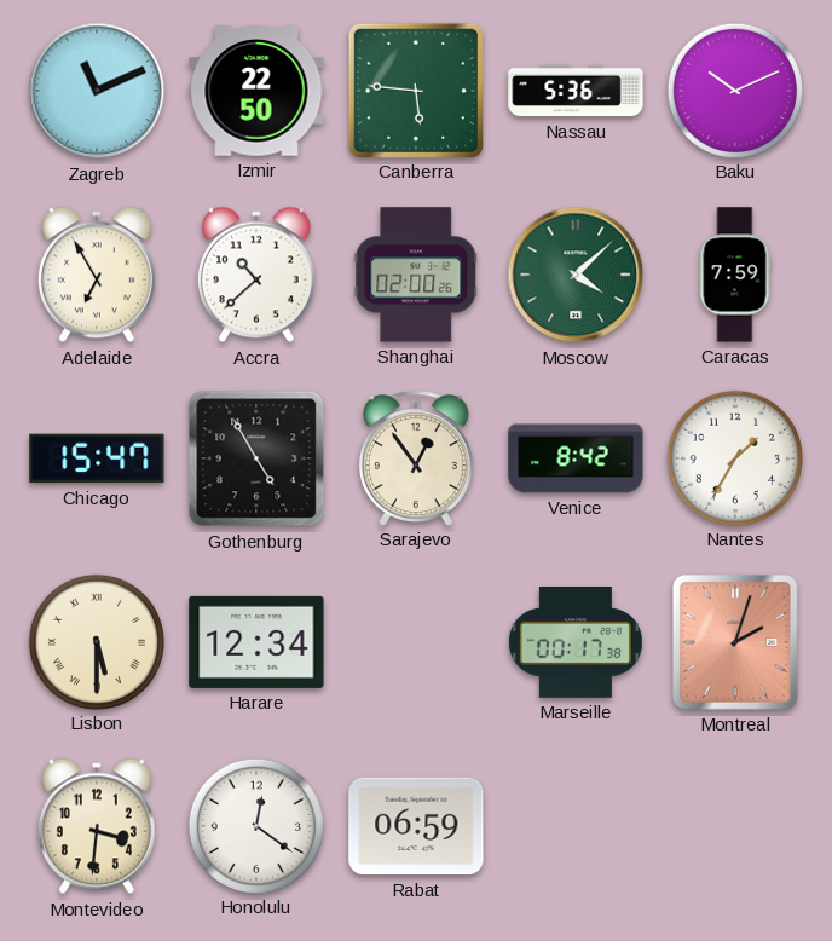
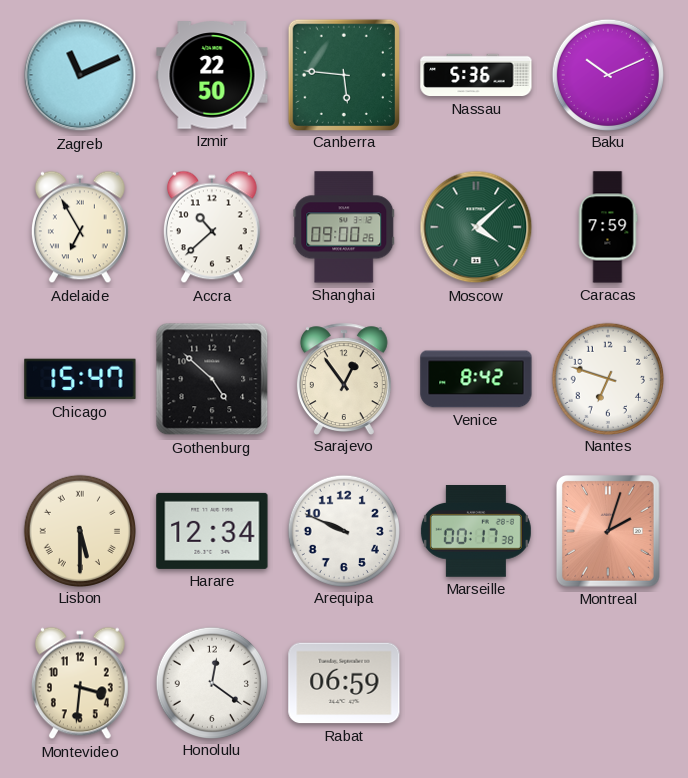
Shanghai: 02:00 -> 09:00 (344, 227)
Gothenburg: 4:55 -> 4:52 (212, 379)
Nantes: 1:35 -> 6:48 (607, 378)
Arequipa: none -> 9:49 (343, 530)
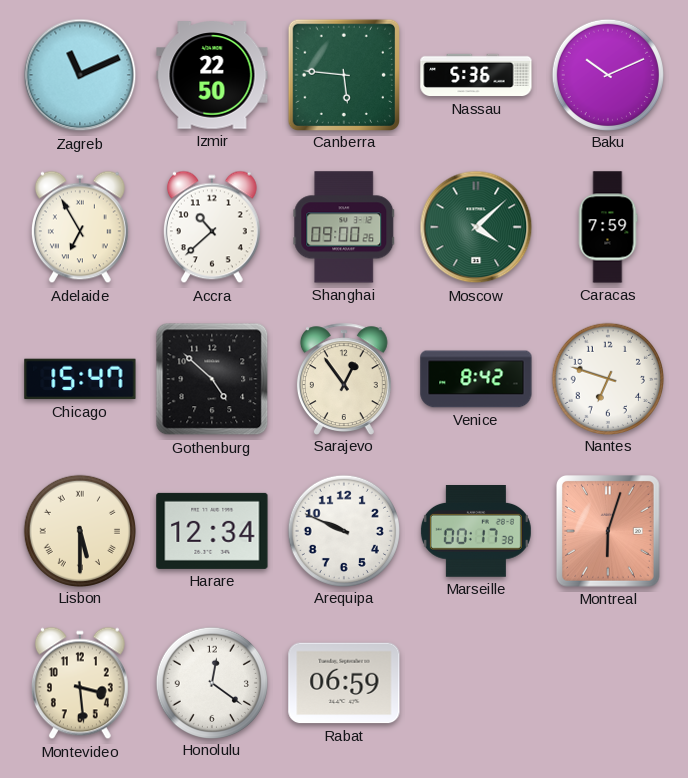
Montreal: 2:03 -> 6:03 (609, 532)
Montevideo: 3:31 -> 3:29 (80, 683)
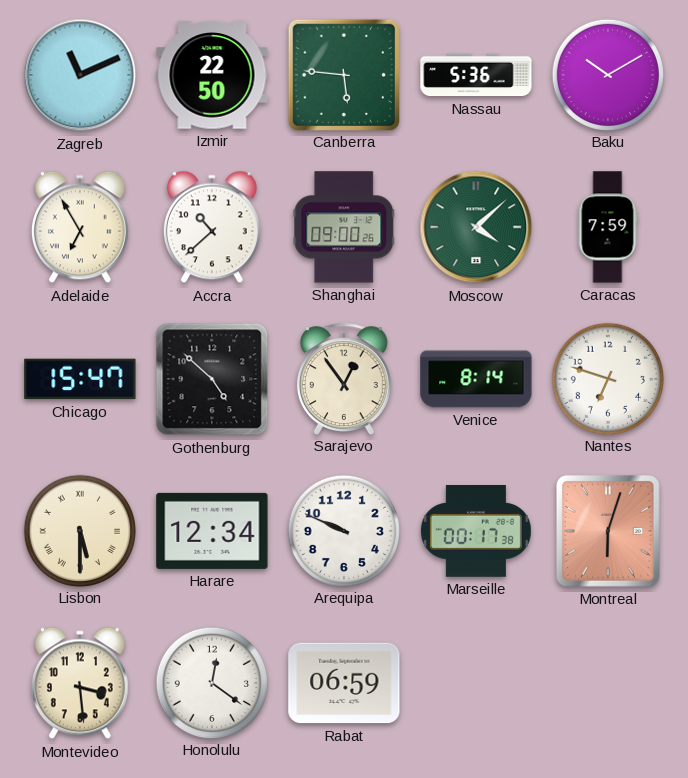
Baku: 10:11 -> 10:10 (607, 74)
Venice: 8:42 -> 8:14 (476, 379)
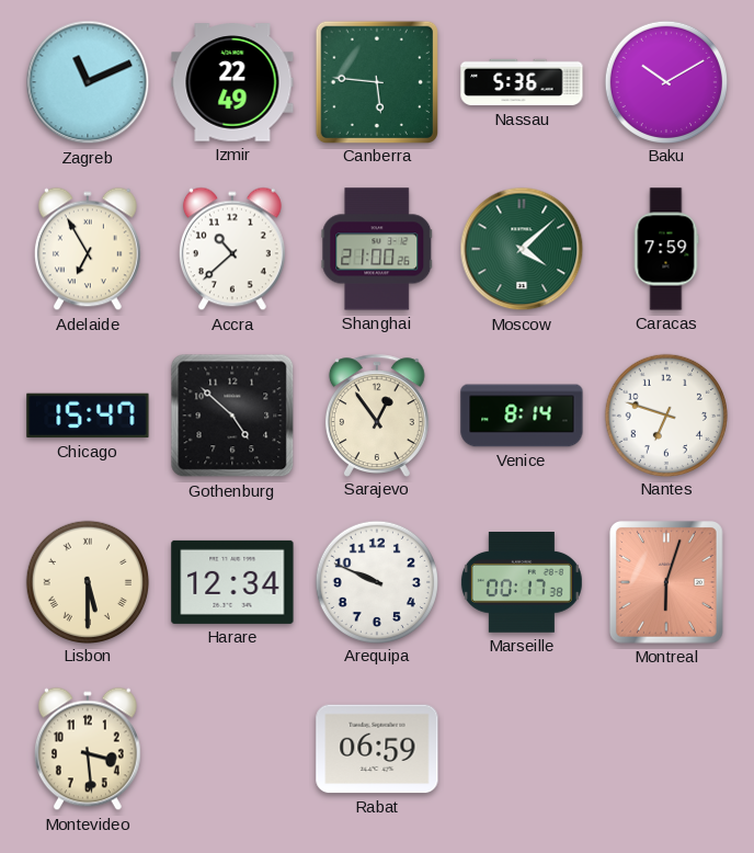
Izmir: 22:50 -> 22:49 (232, 82)
Shanghai: 09:00 -> 21:00 (377, 249)
Honolulu: 12:21 -> none (211, 682)
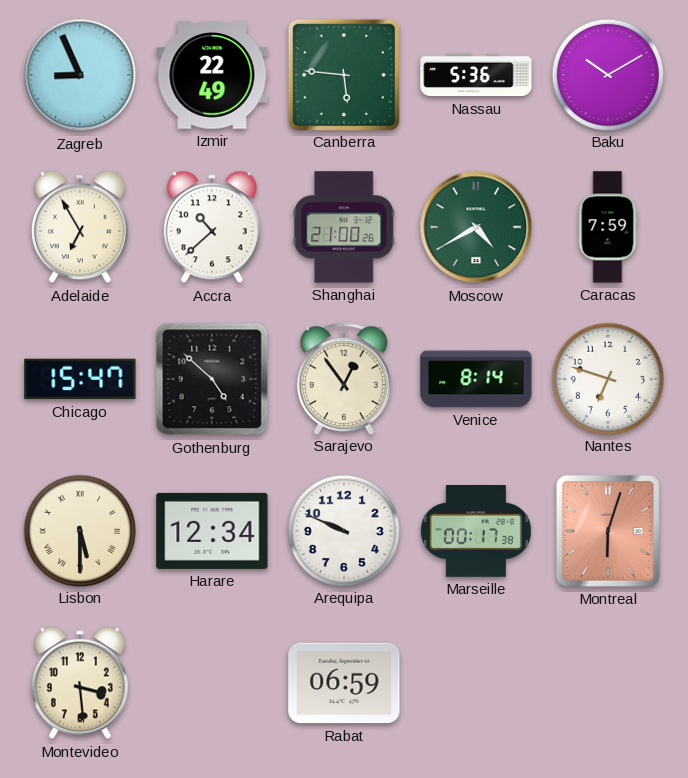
Zagreb: 11:11 -> 8:56 (80, 75)
Moscow: 4:08 -> 4:40 (476, 227)
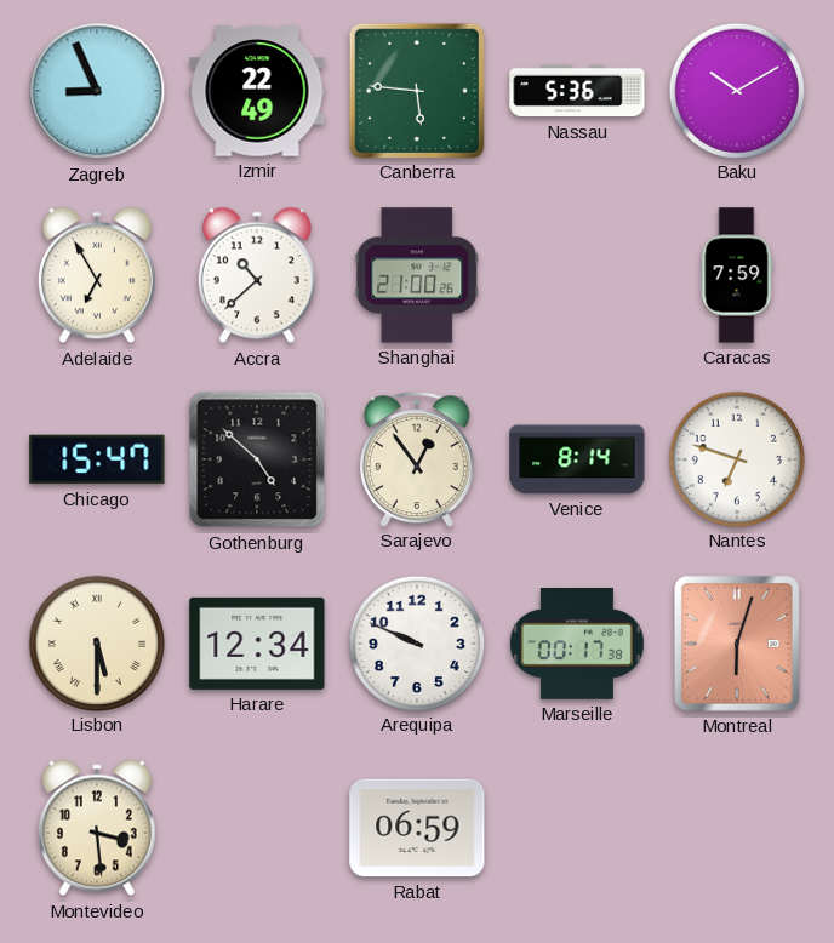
Moscow: 4:40 -> none (476, 227)
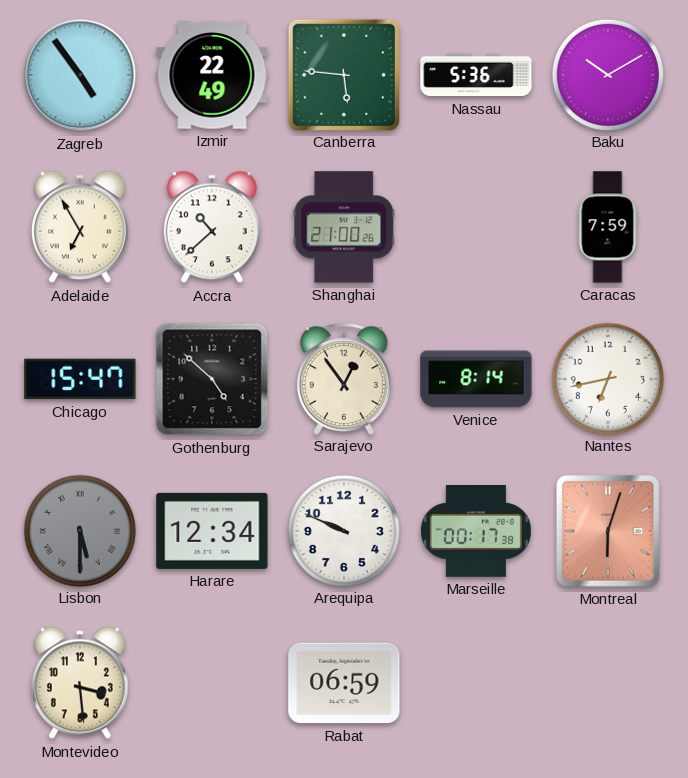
Zagreb: 8:56 -> 4:54 (80, 75)
Nantes: 6:48 -> 6:43 (607, 378)
Lisbon dial: cream -> grey (79, 530)
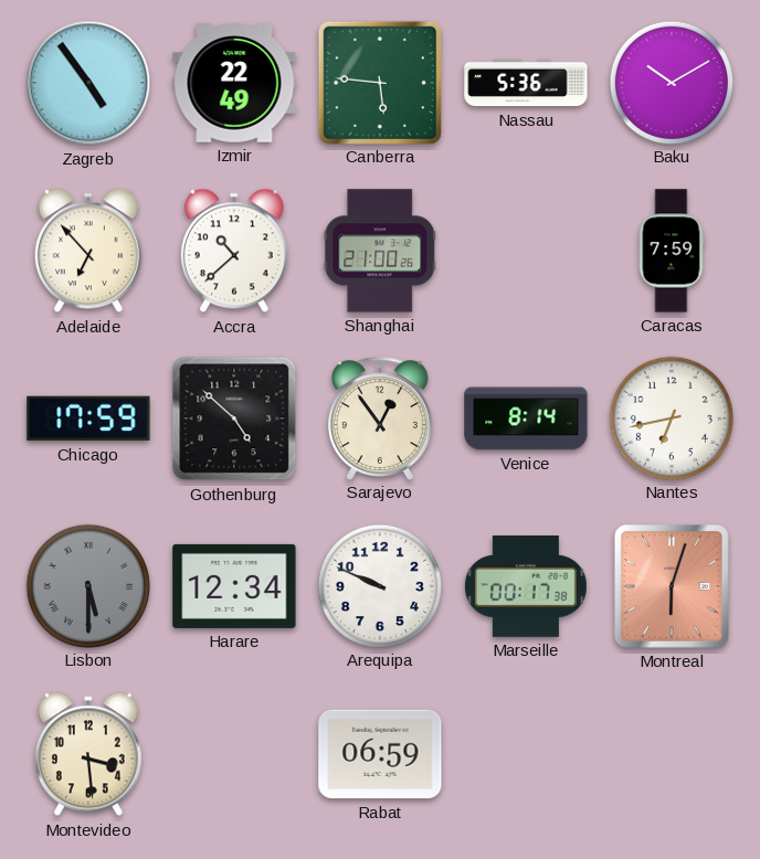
Adelaide: 6:55 -> 6:53 (88, 251)
Chicago: 15:47 -> 17:59 (88, 418)
